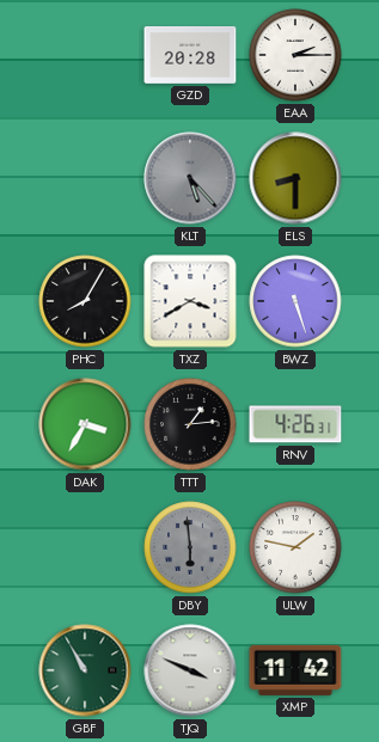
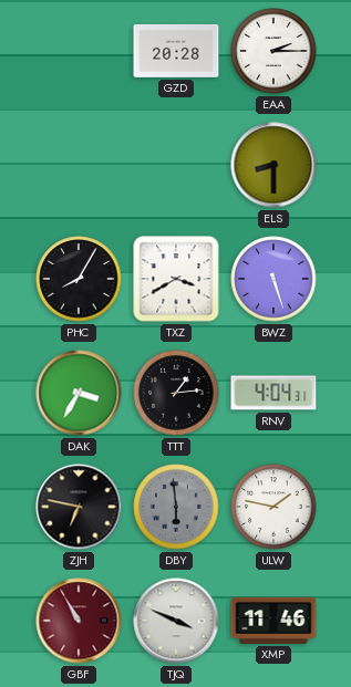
KLT: 5:23 -> none (190, 178)
RNV: 4:26 -> 4:04 (273, 393)
ZJH: none -> 6:47 (79, 507)
GBF dial: green -> burgundy (79, 621)
XMP: 11:42 -> 11:46 (273, 621)
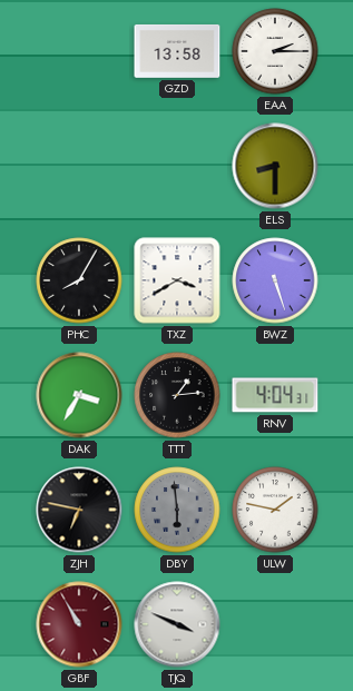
GZD: 20:28 -> 13:58 (177, 51)
XMP: 11:46 -> none (273, 621)
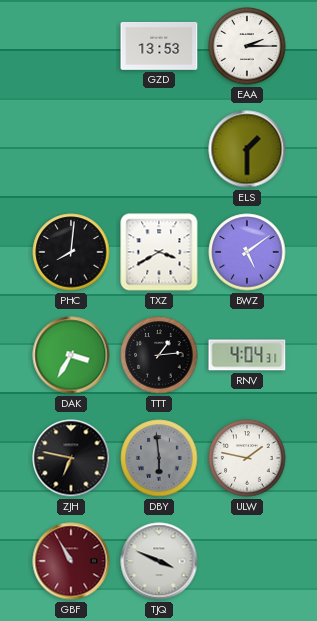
GZD: 13:58 -> 13:53 (159, 46)
ELS: 8:30 -> 1:30 (247, 149)
PHC: 8:05 -> 8:01 (71, 252)
BWZ: 5:27 -> 5:09 (247, 252)
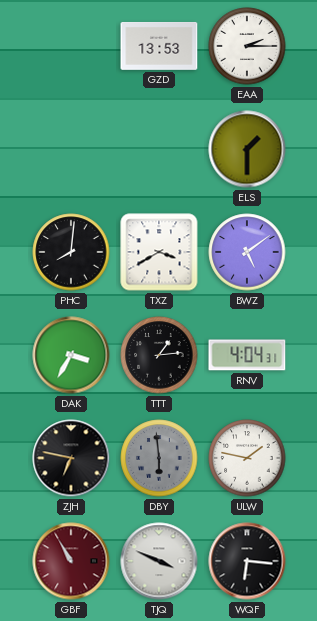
WQF: none -> 6:16 (247, 561)
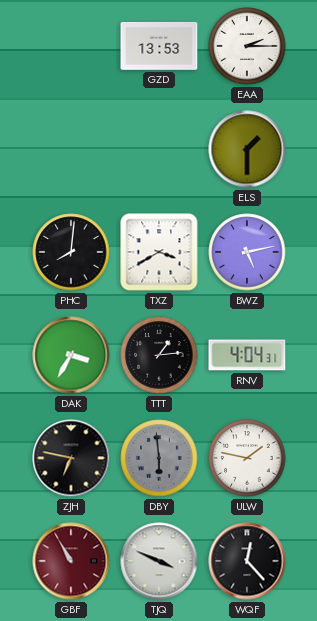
BWZ: 5:09 -> 5:13 (247, 252)
WQF: 6:16 -> 12:23 (247, 561)
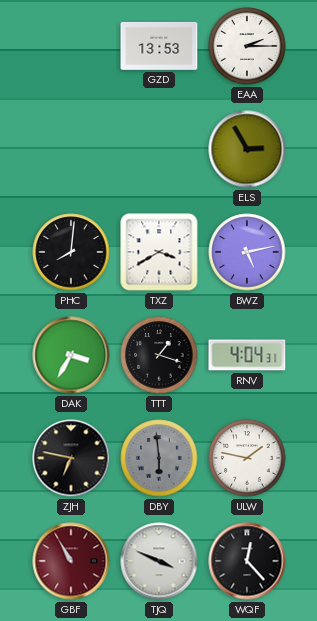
ELS: 1:30 -> 2:55 (247, 149)
TTT: 1:14 -> 1:18 (159, 355)
